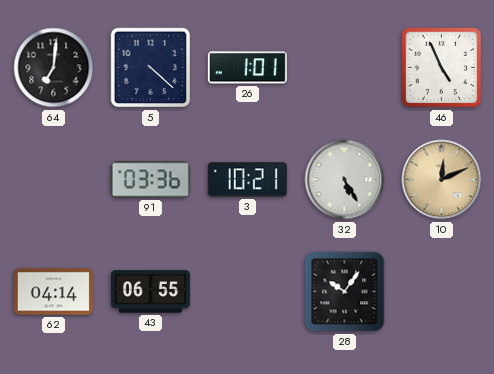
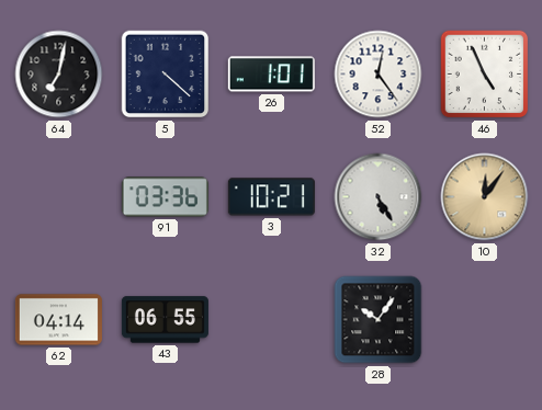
64: 7:01 -> 7:02 (59, 75)
52: none -> 12:24 (379, 75)
10: 12:11 -> 12:06 (485, 197)
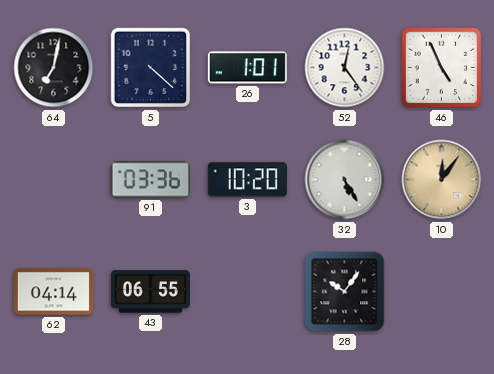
3: 10:21 -> 10:20 (247, 180)
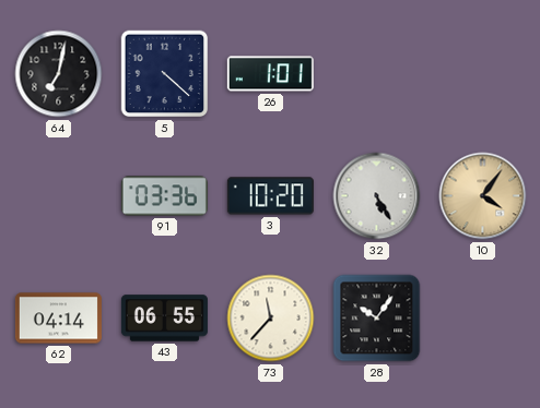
52: 12:24 -> none (345, 68)
46: 4:56 -> none (442, 68)
10: 12:06 -> 4:06 (483, 196)
73: none -> 11:37 (271, 319)
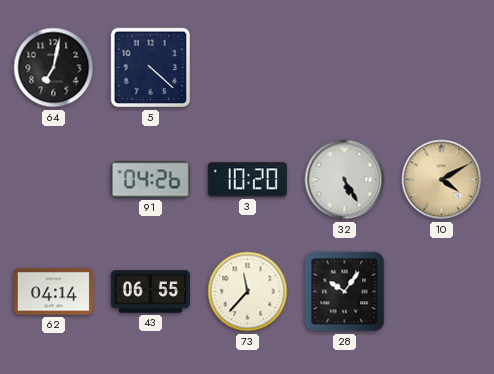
26: 1:01 -> none (270, 74)
91: 03:36 -> 04:26 (150, 180)
10: 4:06 -> 4:10 (442, 180)
